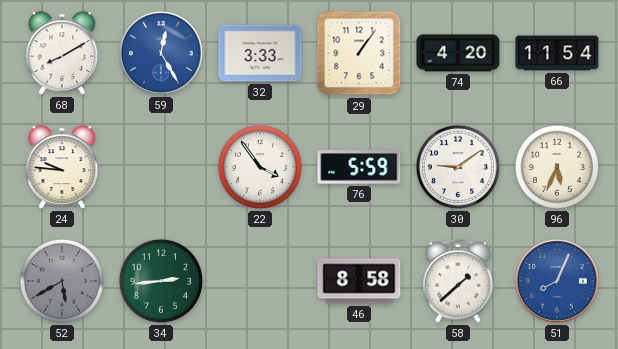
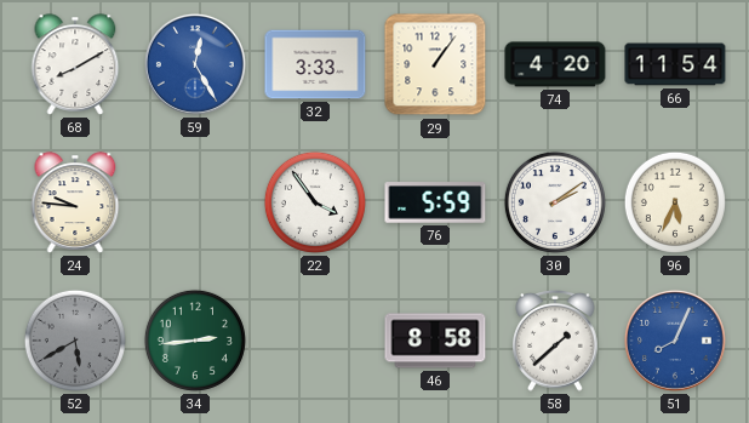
30: 9:09 -> 2:09 (555, 202)
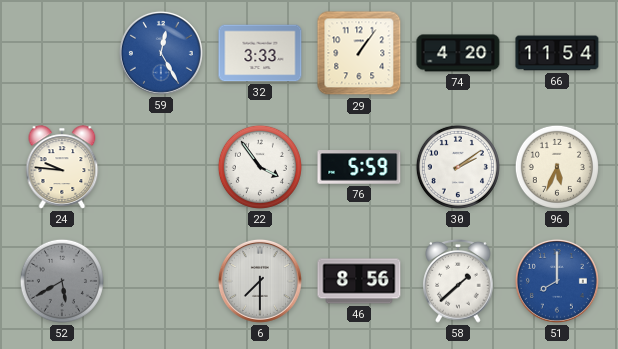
68: 8:10 -> none (75, 64)
34: 2:44 -> none (195, 341)
6: none -> 7:30 (260, 281)
46: 8:58 -> 8:56 (359, 281)
51: 8:04 -> 8:00 (557, 281)
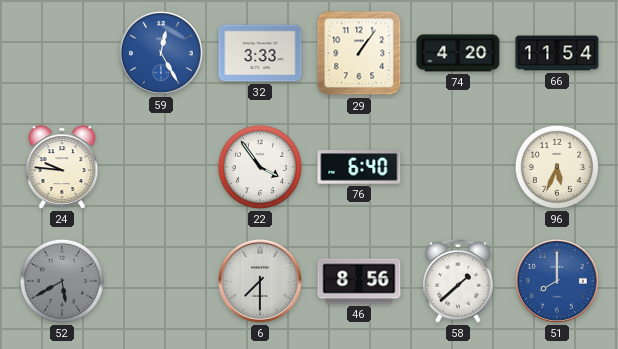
76: 5:59 -> 6:40 (359, 167)
30: 2:09 -> none (458, 167)
